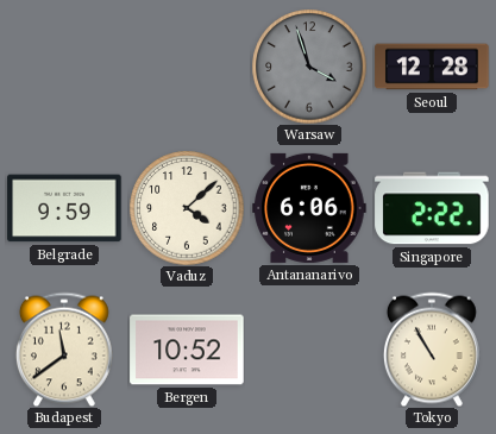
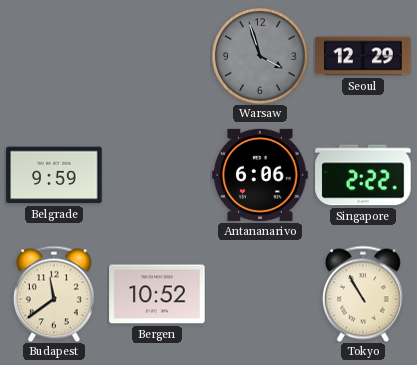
Seoul: 12:28 -> 12:29 (363, 56)
Vaduz: 4:08 -> none (187, 208)
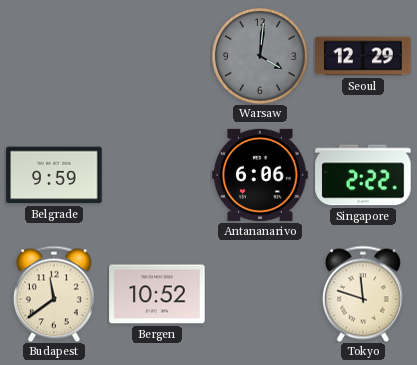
Warsaw: 3:57 -> 4:01 (260, 56)
Tokyo: 10:55 -> 11:48 (363, 294)
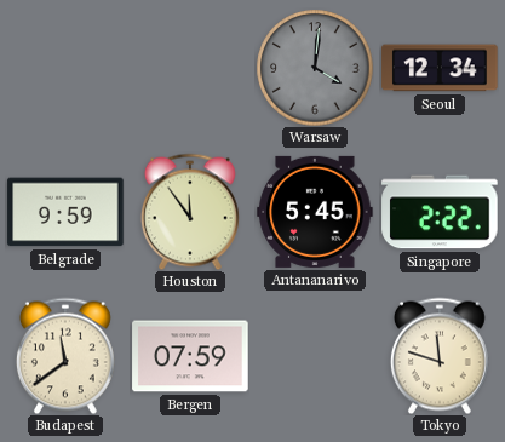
Seoul: 12:29 -> 12:34 (440, 68)
Houston: none -> 11:54 (190, 212)
Antananarivo: 6:06 -> 5:45 (315, 212)
Bergen: 10:52 -> 07:59 (190, 356)
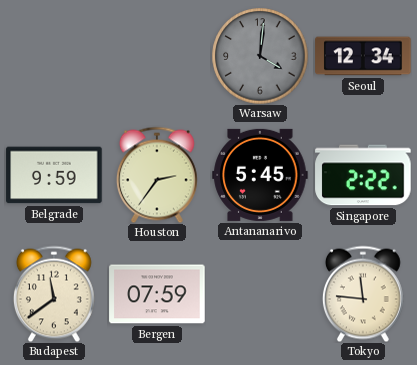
Houston: 11:54 -> 2:36 (157, 175)
Tokyo: 11:48 -> 11:46 (363, 294)
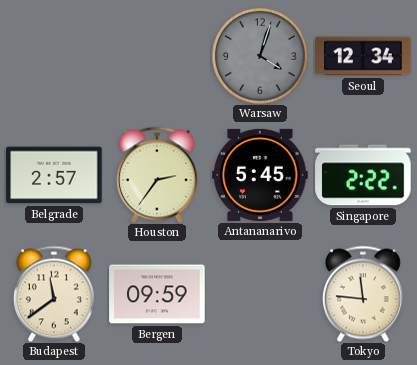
Warsaw: 4:01 -> 4:03 (260, 56)
Belgrade: 9:59 -> 2:57 (54, 175)
Bergen: 07:59 -> 09:59 (157, 294)
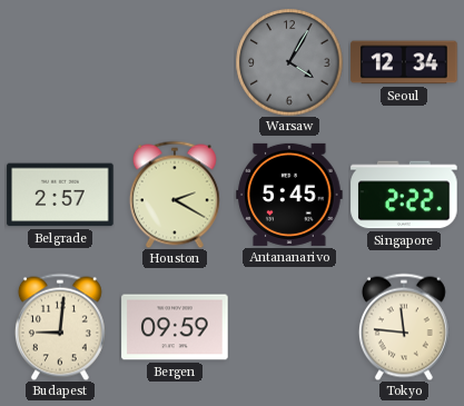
Warsaw: 4:03 -> 4:05 (289, 62)
Houston: 2:36 -> 2:20 (175, 195)
Budapest: 11:39 -> 9:01 (60, 327)
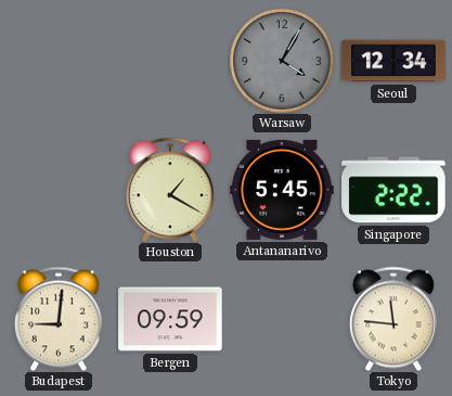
Belgrade: 2:57 -> none (60, 195)
Houston: 2:20 -> 1:20 (170, 190)
